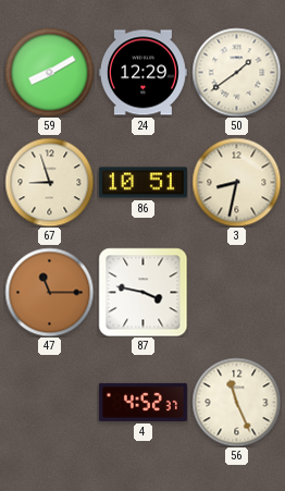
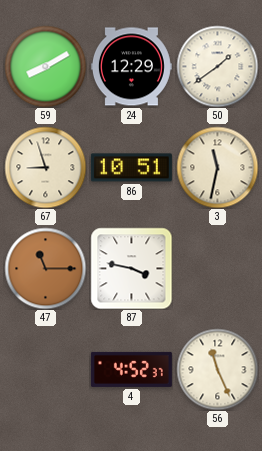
3: 8:32 -> 11:32 (217, 167)
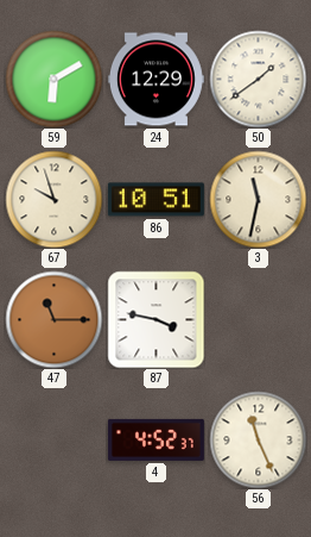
59: 8:10 -> 6:10 (53, 79)
67: 8:57 -> 9:57 (53, 199)
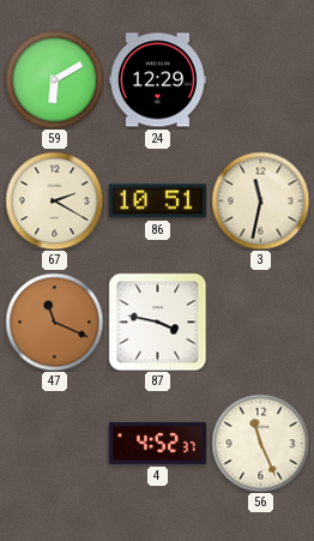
50: 1:39 -> none (258, 79)
67: 9:57 -> 2:20 (54, 200)
47: 11:15 -> 11:19 (54, 321)
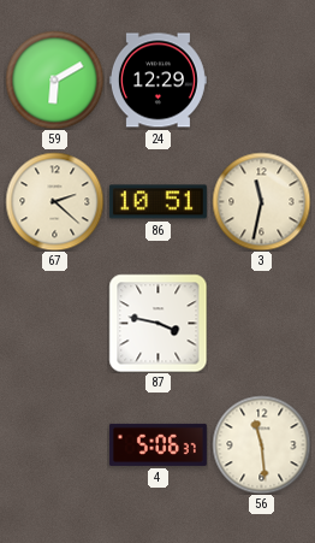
67: 2:20 -> 2:22 (54, 201)
47: 11:19 -> none (54, 321)
4: 4:52 -> 5:06 (157, 444)
56: 11:26 -> 11:29 (261, 444)
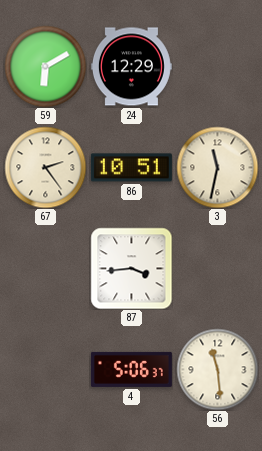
67: 2:22 -> 2:24 (45, 167)
87: 3:47 -> 3:44 (131, 268)
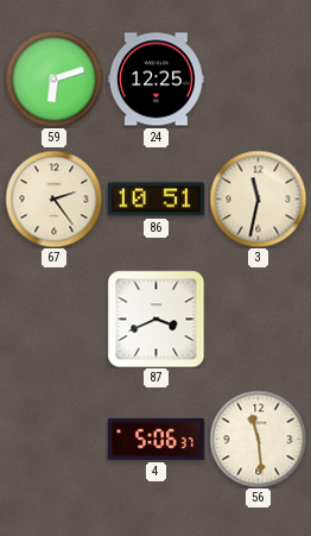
59: 6:10 -> 6:12 (53, 78)
24: 12:29 -> 12:25 (155, 80)
87: 3:44 -> 3:41 (155, 319)
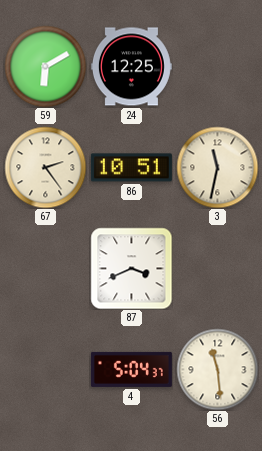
59: 6:12 -> 6:10 (45, 66)
4: 5:06 -> 5:04 (131, 369)
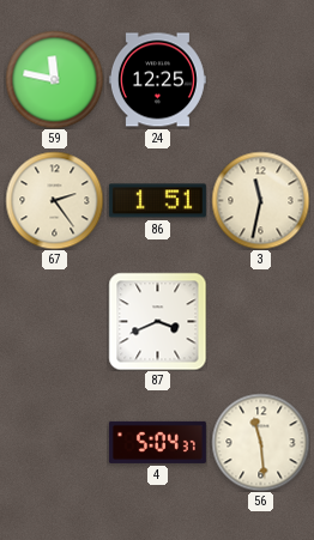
59: 6:10 -> 11:47 (54, 79)
86: 10:51 -> 1:51 (157, 201)
